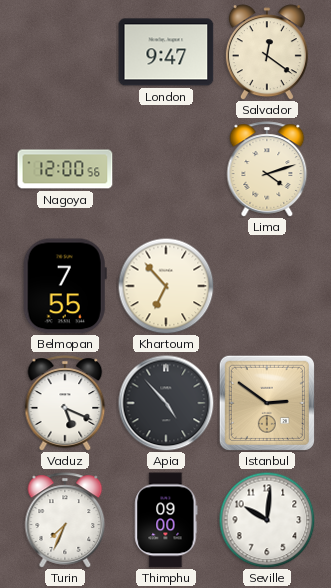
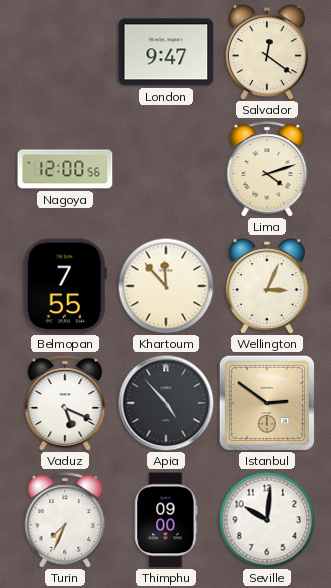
Khartoum: 6:53 -> 11:53 (166, 286)
Wellington: none -> 3:04 (267, 286)
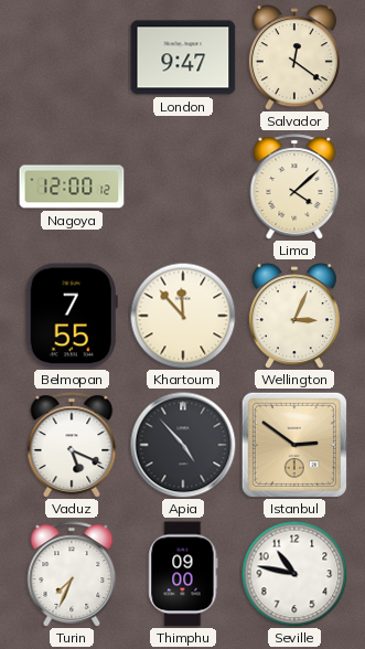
Nagoya: 12:00:56 -> 12:00:12 (72, 187)
Lima: 4:12 -> 4:08 (294, 187)
Seville: 10:01 -> 10:47 (294, 574)
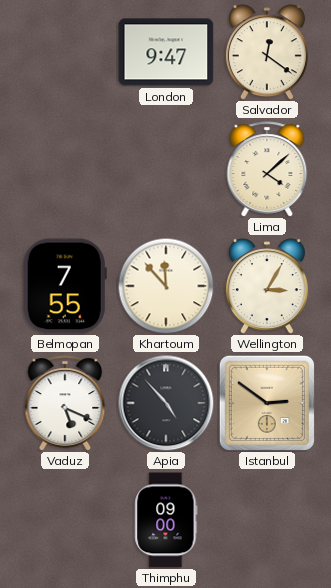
Nagoya: 12:00 -> none (72, 187)
Wellington: 3:04 -> 3:05 (267, 286)
Turin: 7:34 -> none (72, 574)
Seville: 10:47 -> none (294, 574)
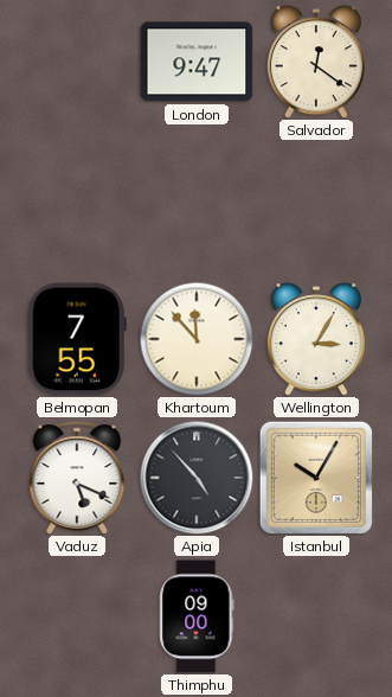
Lima: 4:08 -> none (267, 169)
Istanbul: 2:51 -> 10:05 (316, 478)
